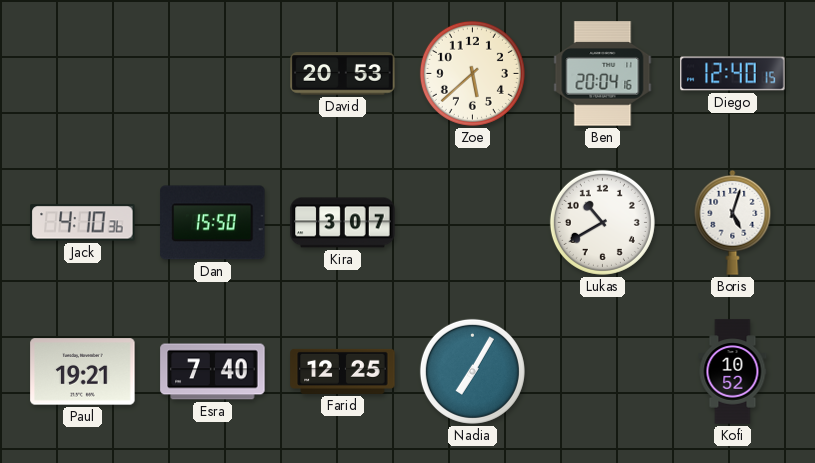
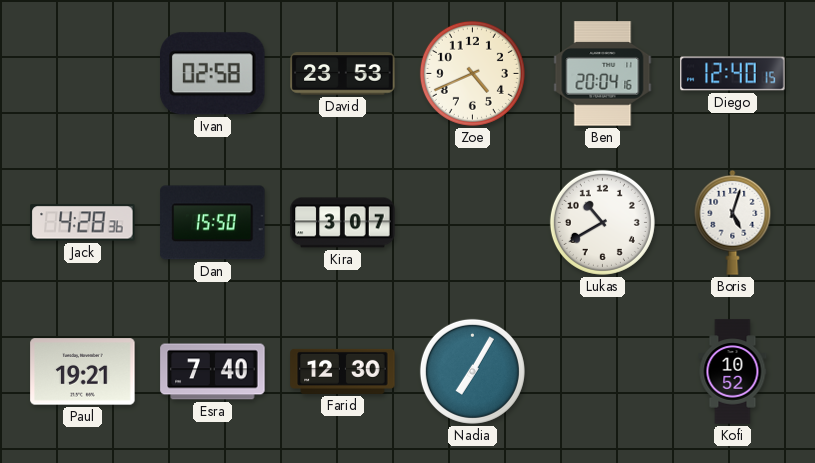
Ivan: none -> 02:58 (213, 74)
David: 20:53 -> 23:53 (343, 74)
Zoe: 5:38 -> 4:41 (472, 73)
Jack: 4:10 -> 4:28 (83, 223)
Farid: 12:25 -> 12:30 (343, 371)
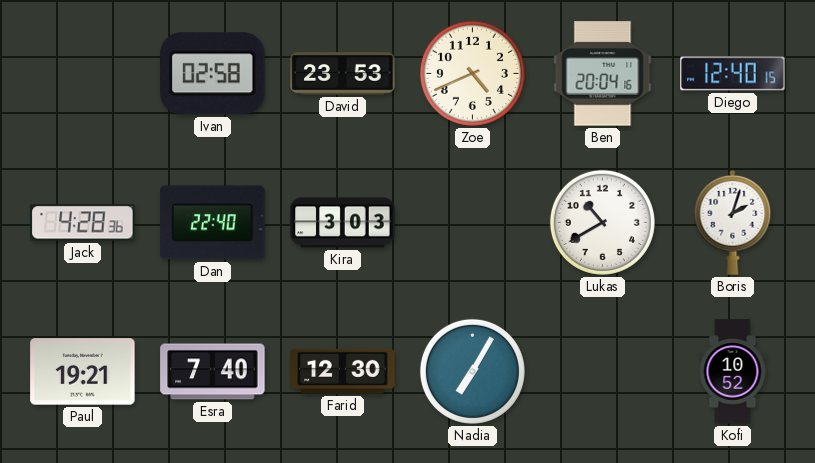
Dan: 15:50 -> 22:40 (213, 223)
Kira: 3:07 -> 3:03 (343, 223)
Boris: 5:03 -> 2:03 (733, 222)
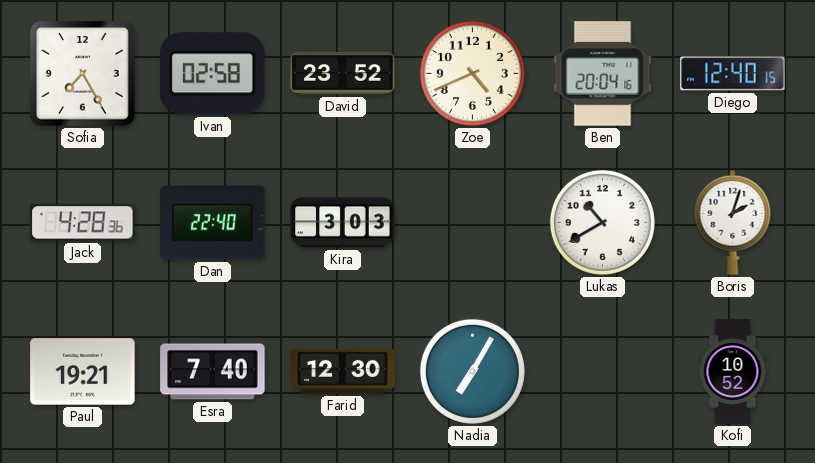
Sofia: none -> 7:25 (83, 74)
David: 23:53 -> 23:52 (343, 74)
